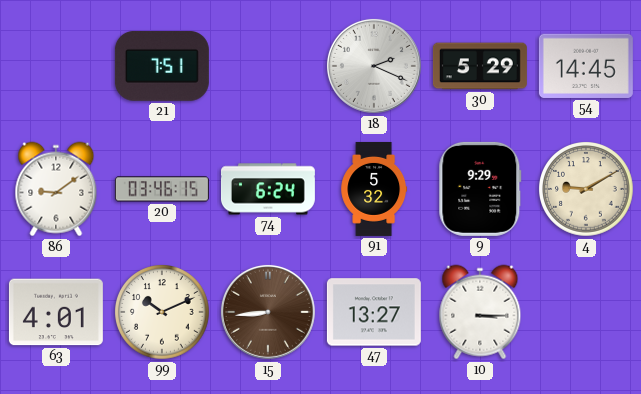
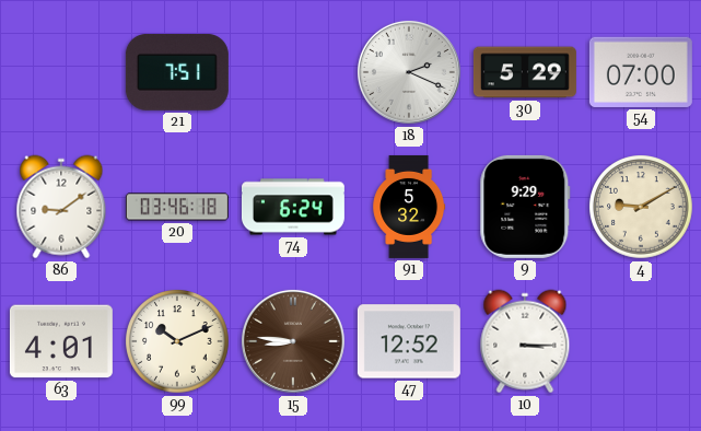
54: 14:45 -> 07:00 (641, 72)
20: 03:46:15 -> 03:46:18 (177, 207)
15: 8:44 -> 8:46 (293, 341)
47: 13:27 -> 12:52 (409, 341)
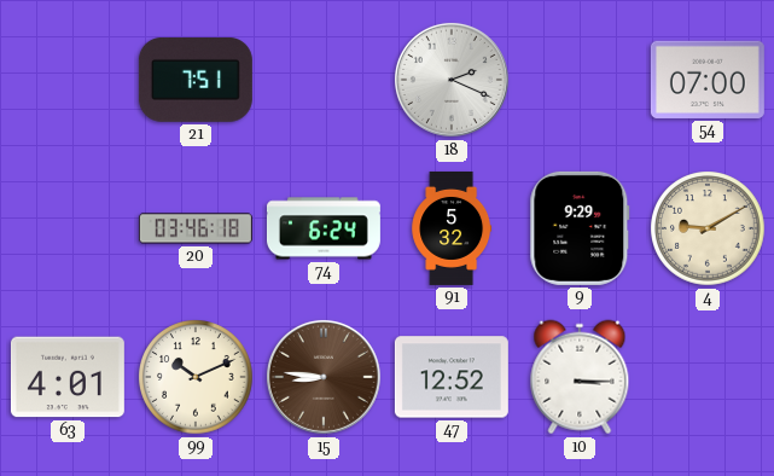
30: 5:29 -> none (525, 72)
86: 9:09 -> none (61, 207)
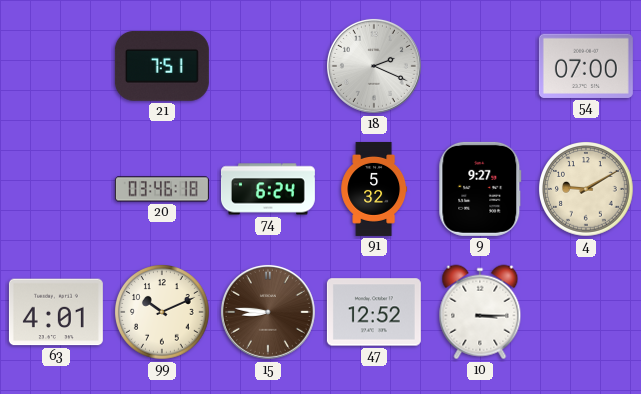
9: 9:29 -> 9:27 (480, 189)
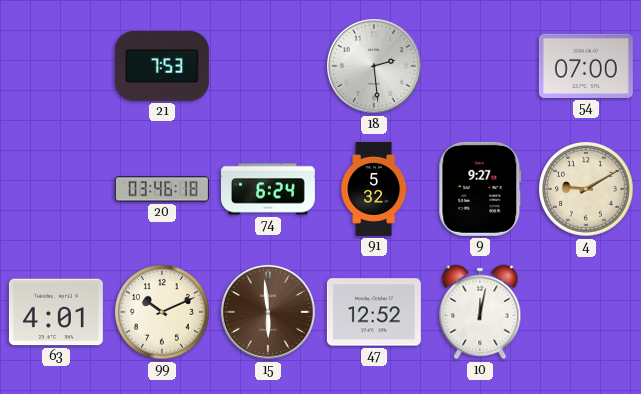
21: 7:51 -> 7:53 (162, 66)
18: 2:19 -> 2:29 (374, 66)
15: 8:46 -> 5:59 (268, 312)
10: 3:15 -> 12:02 (480, 312)
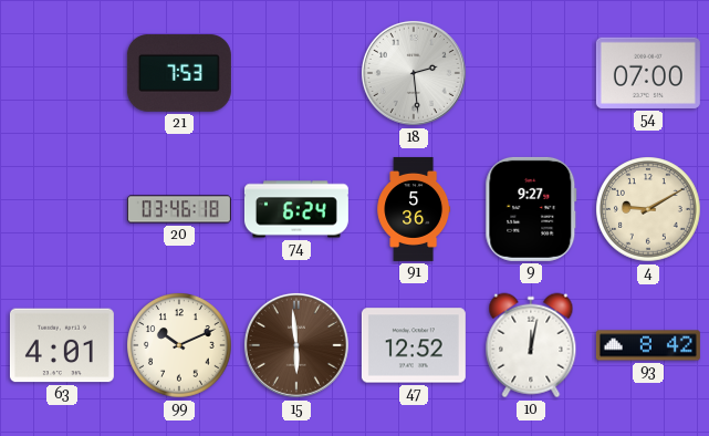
91: 5:32 -> 5:36 (414, 209)
93: none -> 8:42 (648, 345)
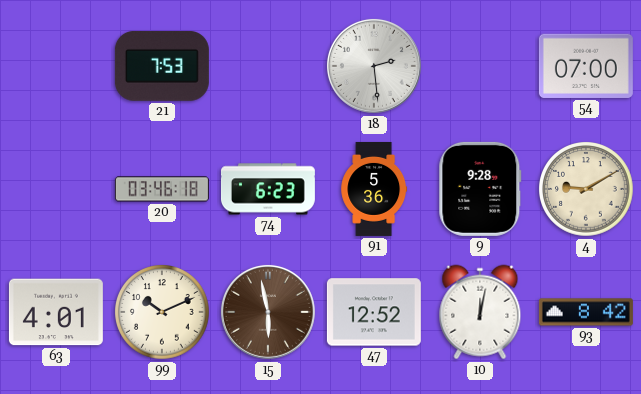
74: 6:24 -> 6:23 (268, 189)
9: 9:27 -> 9:28 (480, 189)
15: 5:59 -> 5:58 (268, 312)
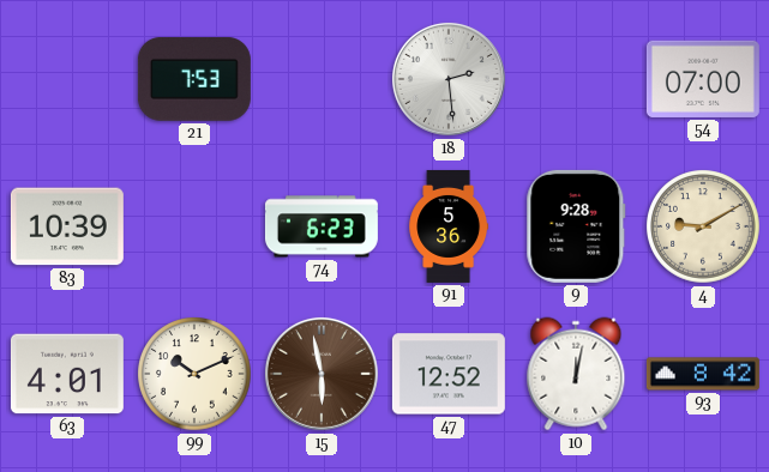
83: none -> 10:39 (67, 226)
20: 03:46 -> none (162, 189)
